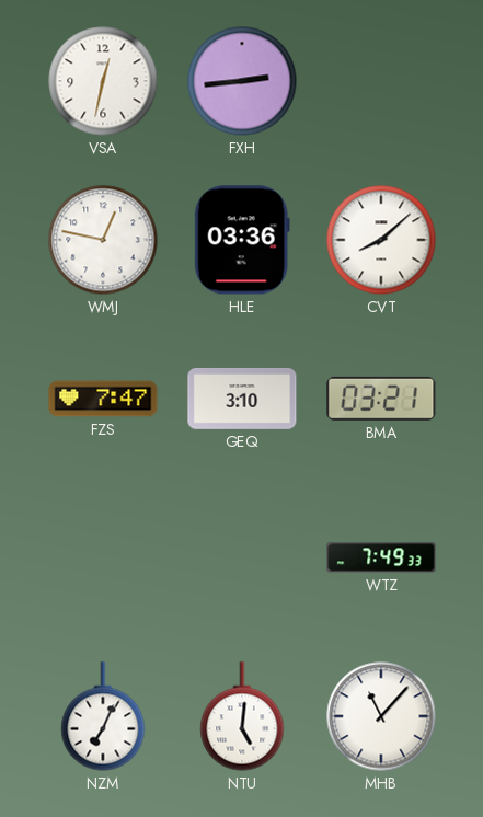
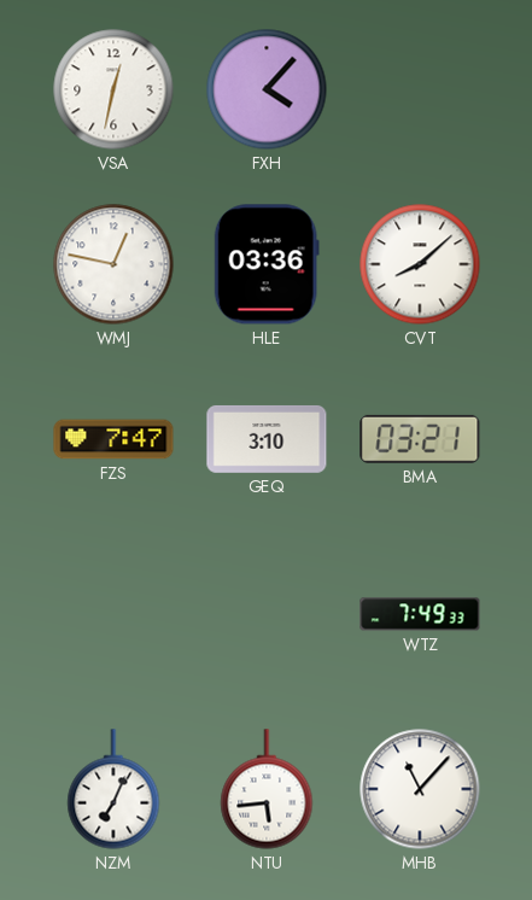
FXH: 2:44 -> 4:07 (267, 89)
NTU: 5:01 -> 5:44 (267, 789)
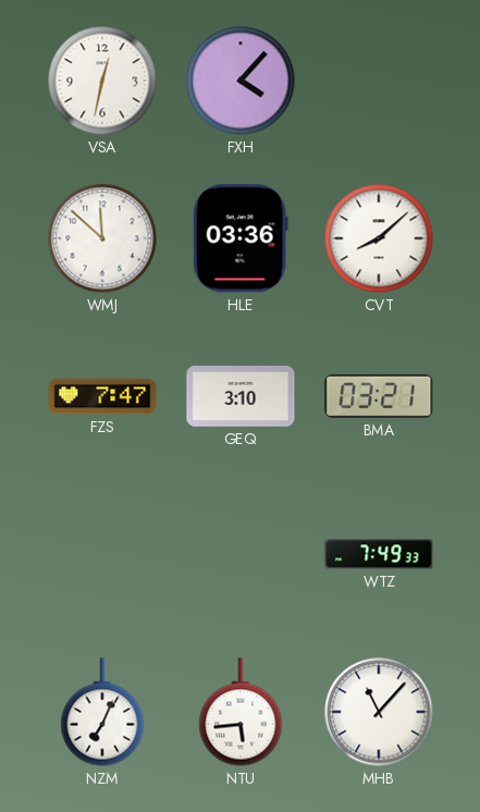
WMJ: 12:47 -> 11:52 (102, 238)
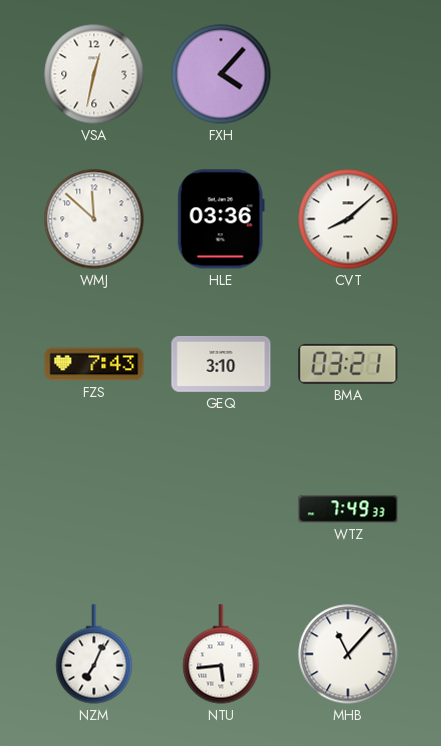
FZS: 7:47 -> 7:43 (94, 364)
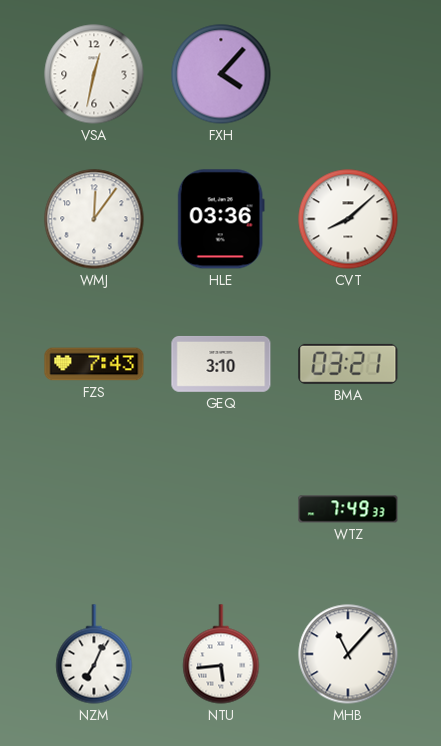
WMJ: 11:52 -> 12:06 (94, 219)
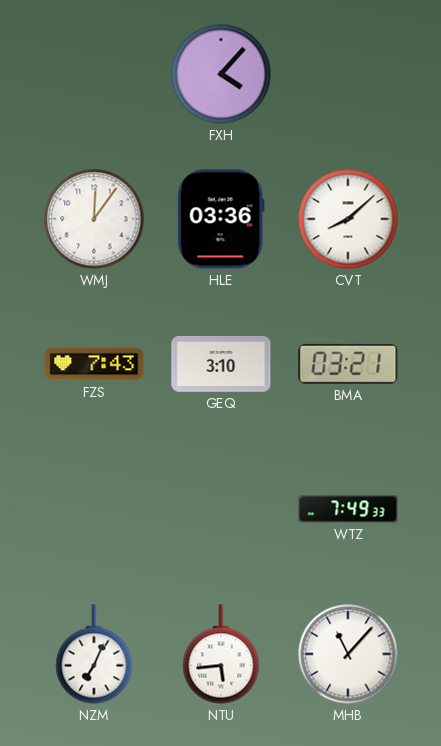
VSA: 12:32 -> none (94, 74)
